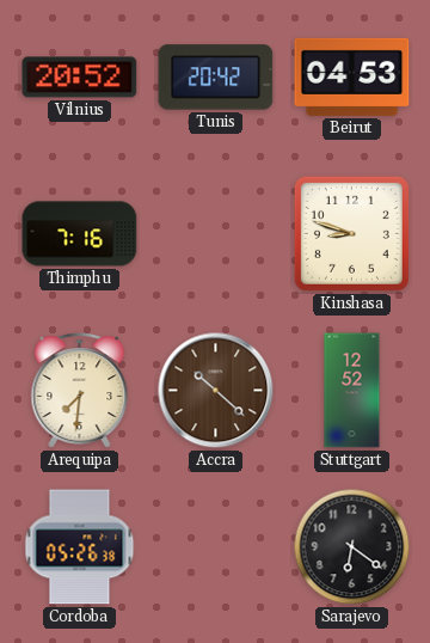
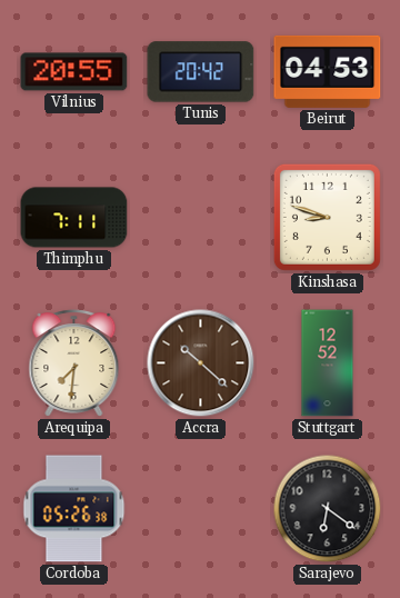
Vilnius: 20:52 -> 20:55 (74, 72)
Thimphu: 7:16 -> 7:11 (74, 218)
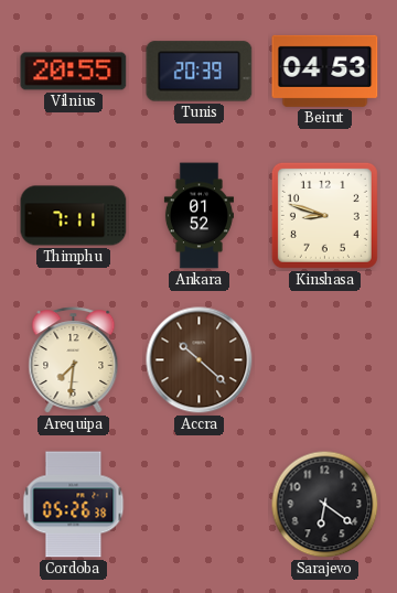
Tunis: 20:42 -> 20:39 (200, 72)
Ankara: none -> 01:52 (198, 216)
Stuttgart: 12:52 -> none (328, 363)
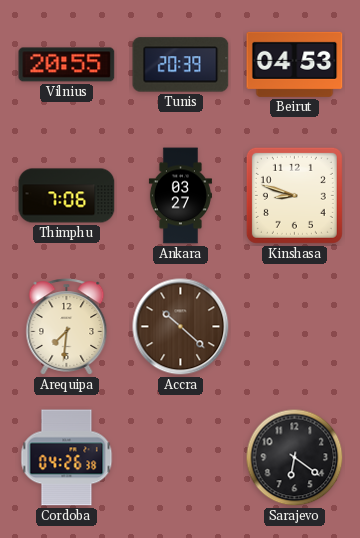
Thimphu: 7:11 -> 7:06 (67, 196)
Ankara: 01:52 -> 03:27 (180, 196)
Cordoba: 05:26 -> 04:26 (67, 458)
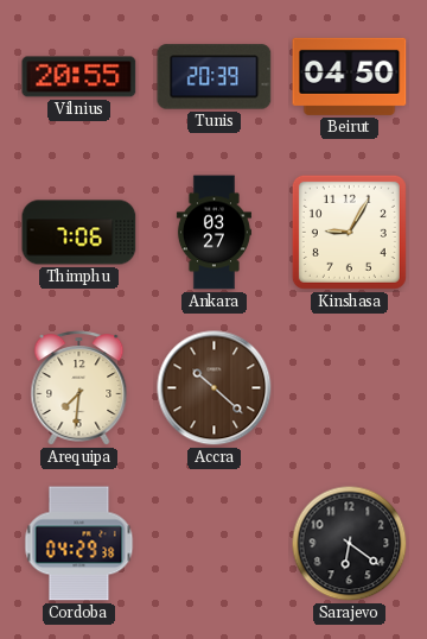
Beirut: 04:53 -> 04:50 (350, 76)
Kinshasa: 8:48 -> 9:05 (349, 232)
Cordoba: 04:26 -> 04:29 (79, 544)
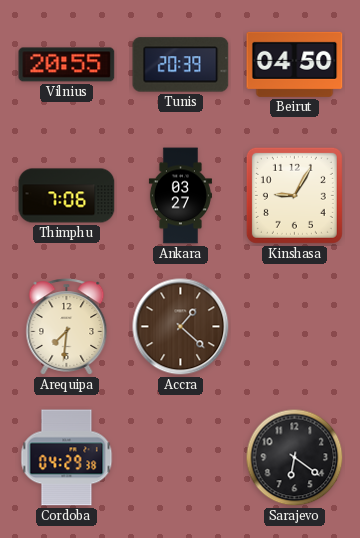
Accra: 10:22 -> 1:22 (181, 327)
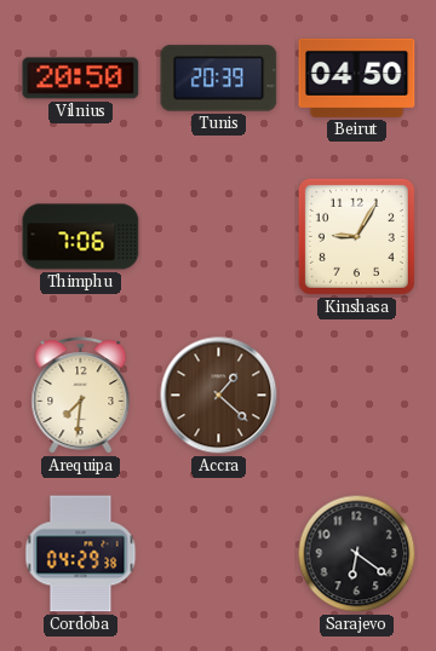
Vilnius: 20:55 -> 20:50 (81, 79)
Ankara: 03:27 -> none (180, 196)
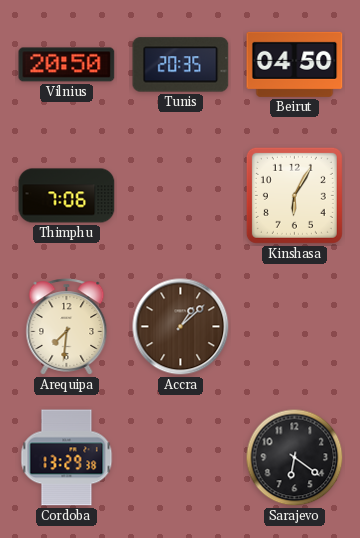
Tunis: 20:39 -> 20:35 (181, 65)
Kinshasa: 9:05 -> 6:05 (294, 195)
Accra: 1:22 -> 1:08 (181, 327)
Cordoba: 04:29 -> 13:29 (67, 458)
